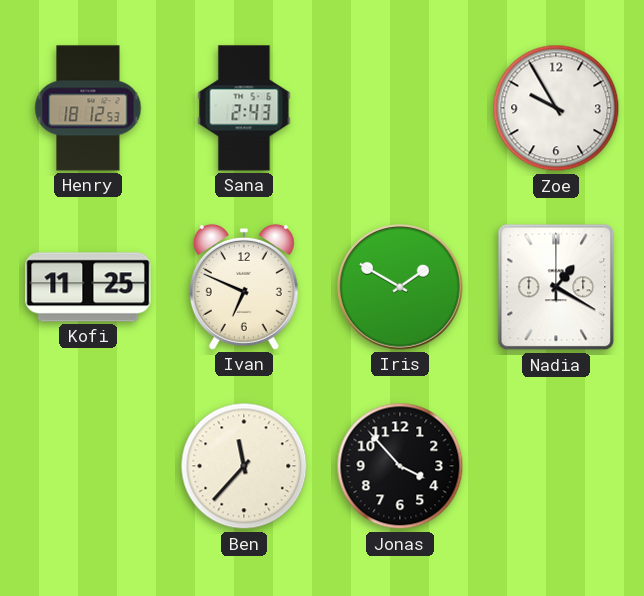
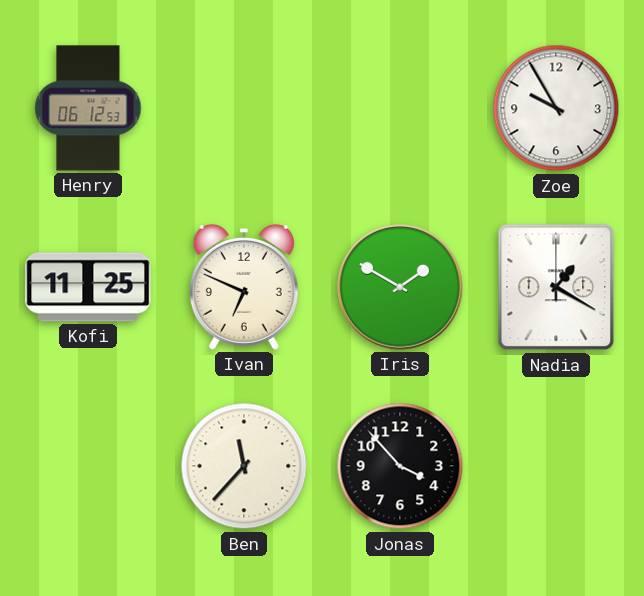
Henry: 18:12 -> 06:12 (88, 108)
Sana: 2:43 -> none (244, 108)
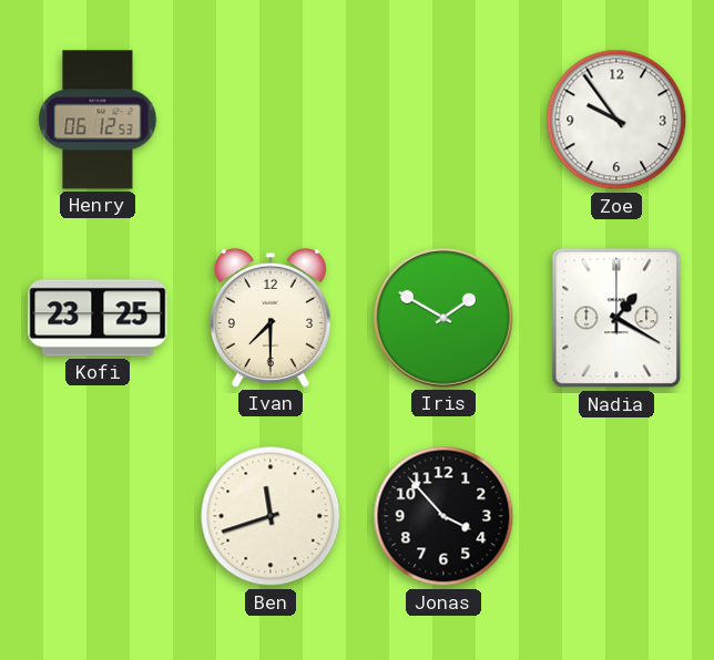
Zoe: 9:55 -> 9:54 (616, 120)
Kofi: 11:25 -> 23:25 (98, 318)
Ivan: 6:49 -> 7:30 (271, 318)
Ben: 11:37 -> 11:42 (271, 516)
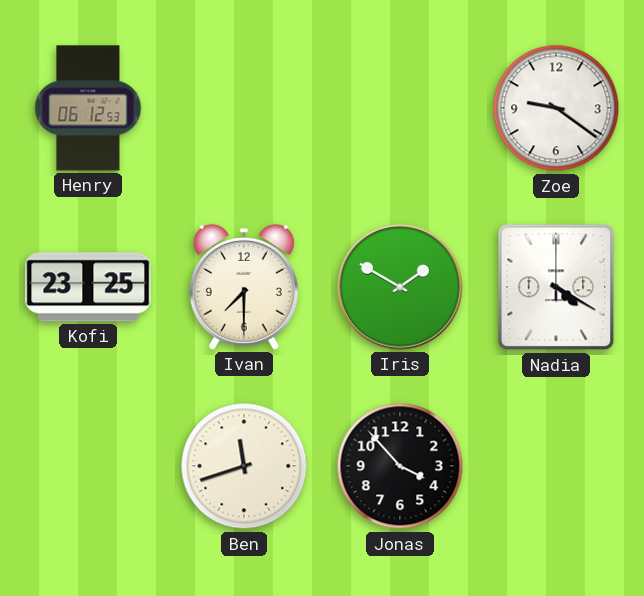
Zoe: 9:54 -> 9:21 (556, 108)
Nadia: 1:20 -> 4:20 (556, 287)
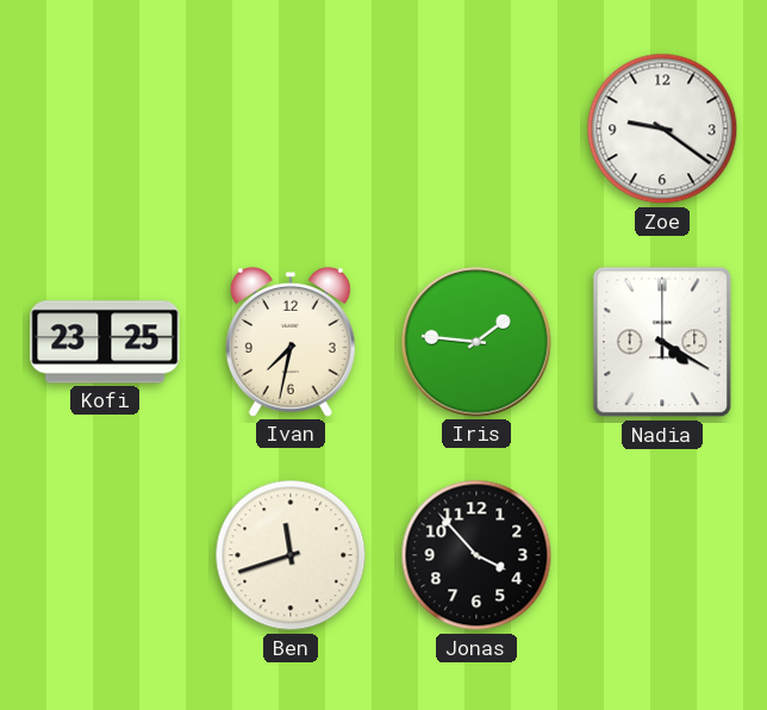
Henry: 06:12 -> none (88, 108)
Ivan: 7:30 -> 7:32 (291, 342)
Iris: 1:50 -> 1:46 (478, 343)
